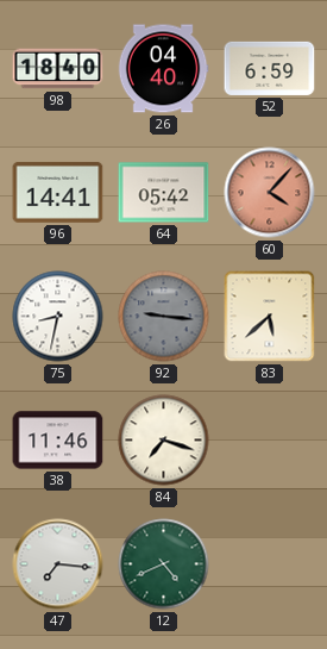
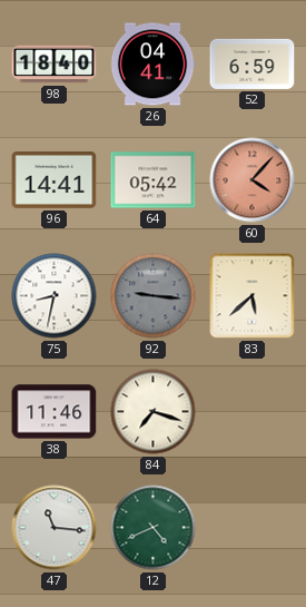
26: 04:40 -> 04:41 (152, 65)
47: 7:16 -> 11:16 (55, 528)
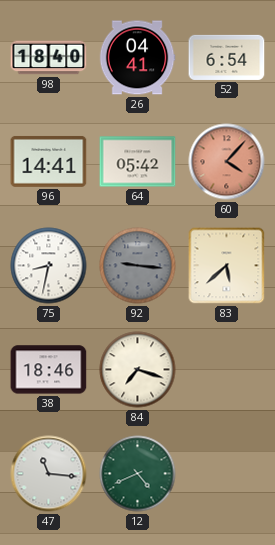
52: 6:59 -> 6:54 (227, 57)
38: 11:46 -> 18:46 (49, 370)
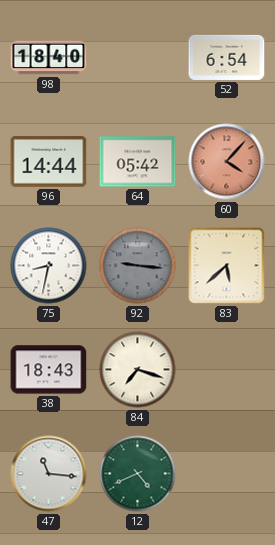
26: 04:41 -> none (137, 58)
96: 14:41 -> 14:44 (49, 161)
38: 18:46 -> 18:43 (49, 370)
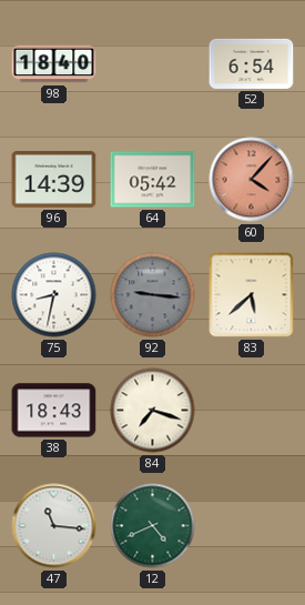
96: 14:44 -> 14:39 (54, 179)
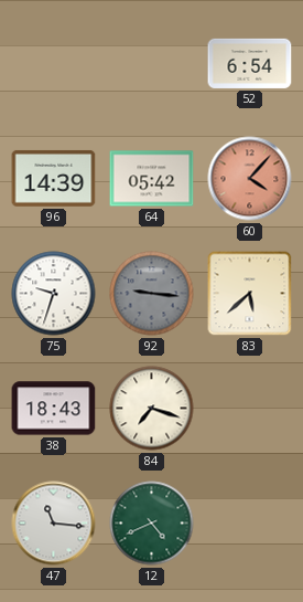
98: 18:40 -> none (54, 64)
75: 8:32 -> 9:33 (54, 294)
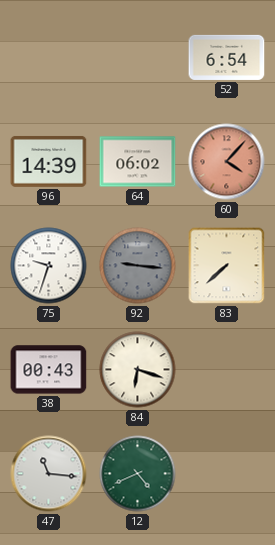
64: 05:42 -> 06:02 (138, 162)
83: 5:38 -> 7:38 (227, 266)
38: 18:43 -> 00:43 (49, 370)
84: 7:18 -> 6:18 (138, 370)
